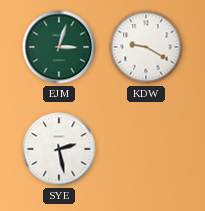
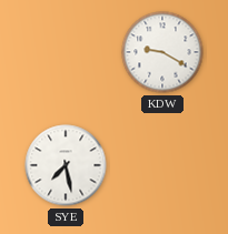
EJM: 3:03 -> none (59, 47)
SYE: 2:28 -> 7:28 (66, 165)
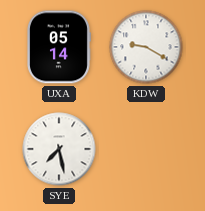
UXA: none -> 05:14 (59, 47)
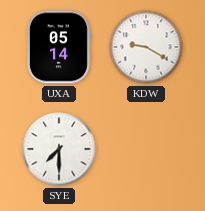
SYE: 7:28 -> 7:30 (59, 149)
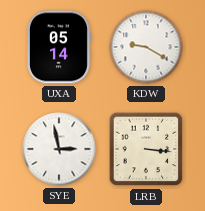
SYE: 7:30 -> 2:58 (59, 149)
LRB: none -> 3:16 (146, 149)
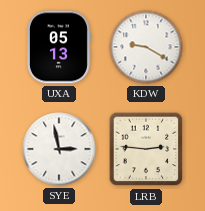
UXA: 05:14 -> 05:13 (59, 47)
LRB: 3:16 -> 2:46 (146, 149)
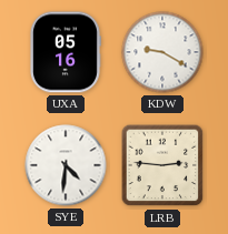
UXA: 05:13 -> 05:16 (66, 52)
SYE: 2:58 -> 4:31 (66, 165)
